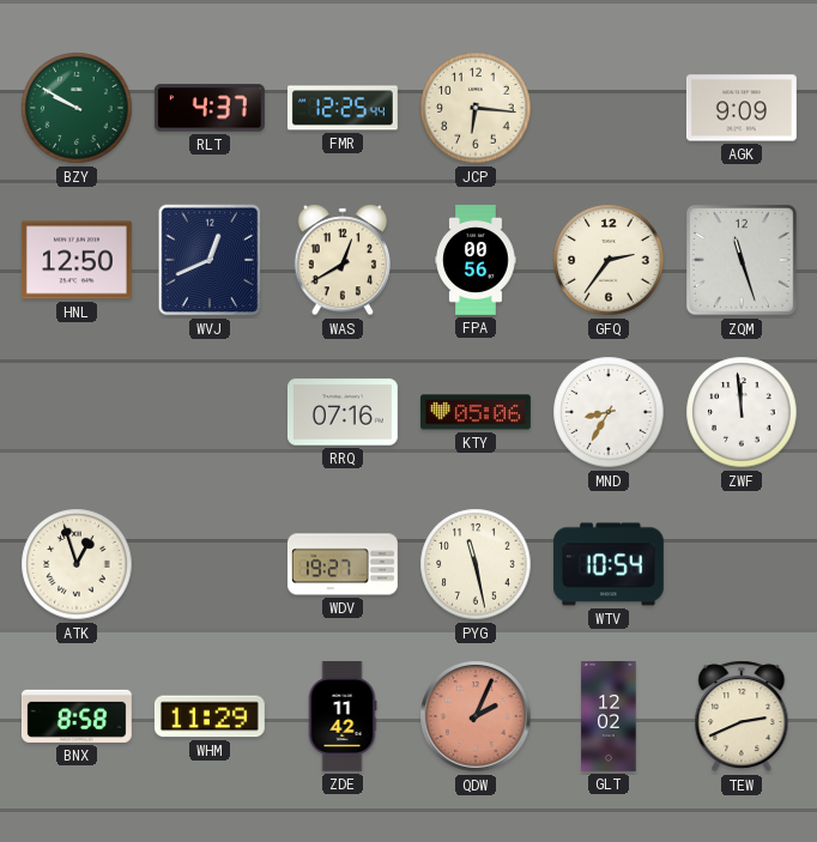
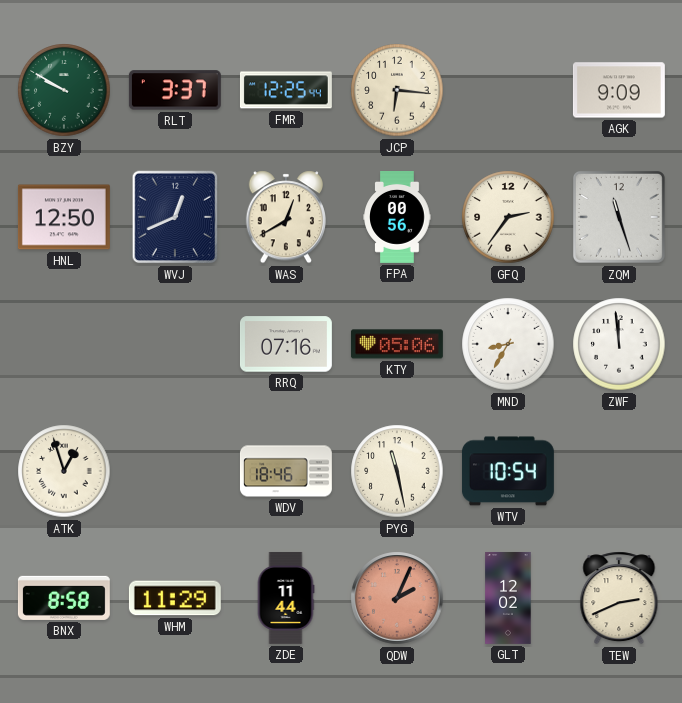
RLT: 4:37 -> 3:37 (175, 90)
WDV: 19:27 -> 18:46 (286, 471)
ZDE: 11:42 -> 11:44 (286, 598)
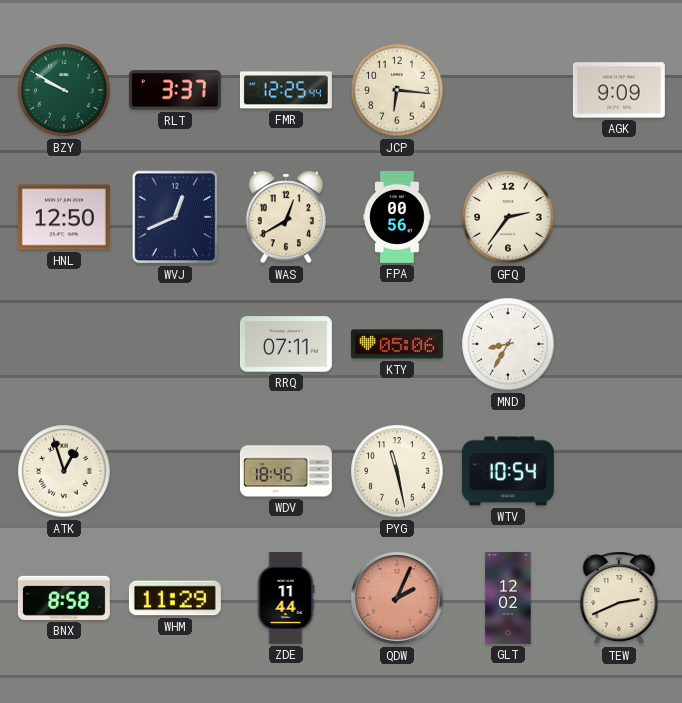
ZQM: 11:27 -> none (619, 217)
RRQ: 07:16 -> 07:11 (286, 344)
ZWF: 11:59 -> none (619, 344)
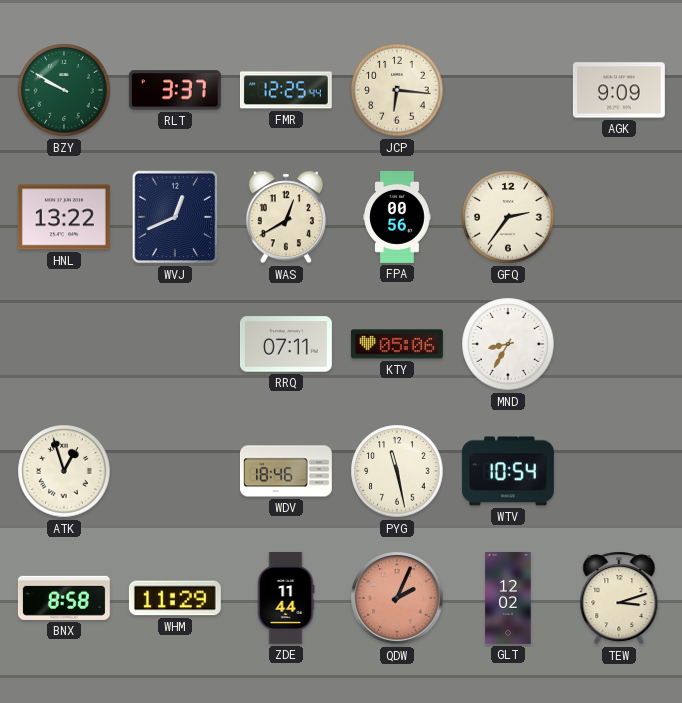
HNL: 12:50 -> 13:22 (64, 217)
TEW: 2:41 -> 3:12 (619, 598)
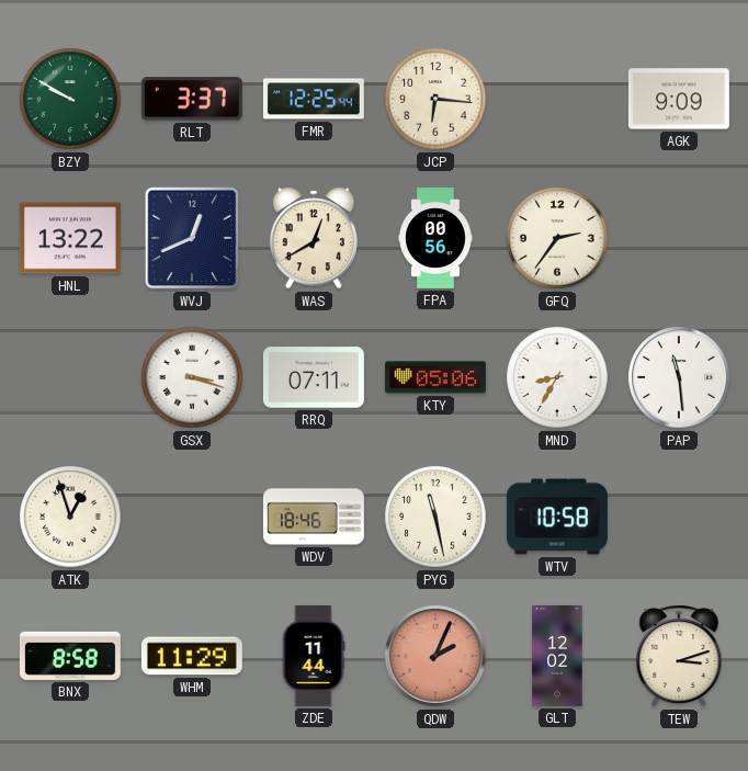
GSX: none -> 3:18 (192, 377)
PAP: none -> 11:29 (679, 377)
WTV: 10:54 -> 10:58 (557, 517)
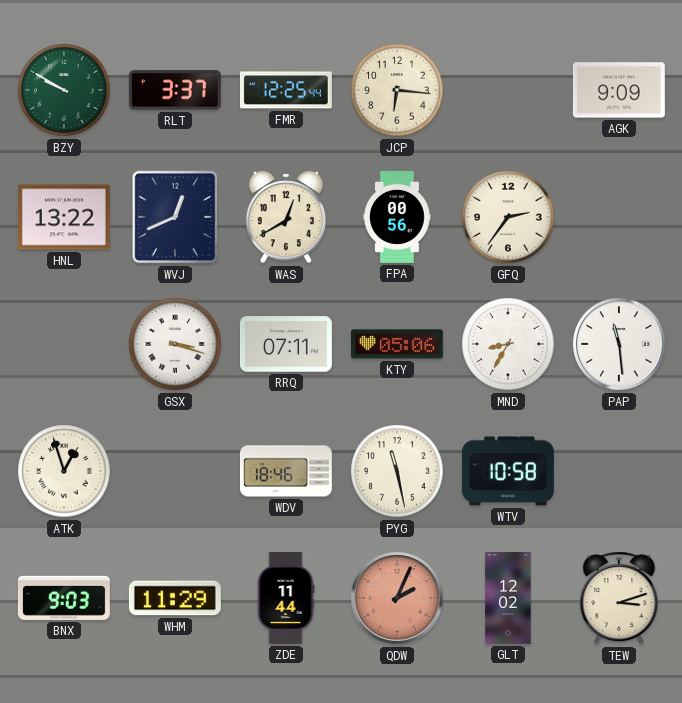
BNX: 8:58 -> 9:03 (64, 598)
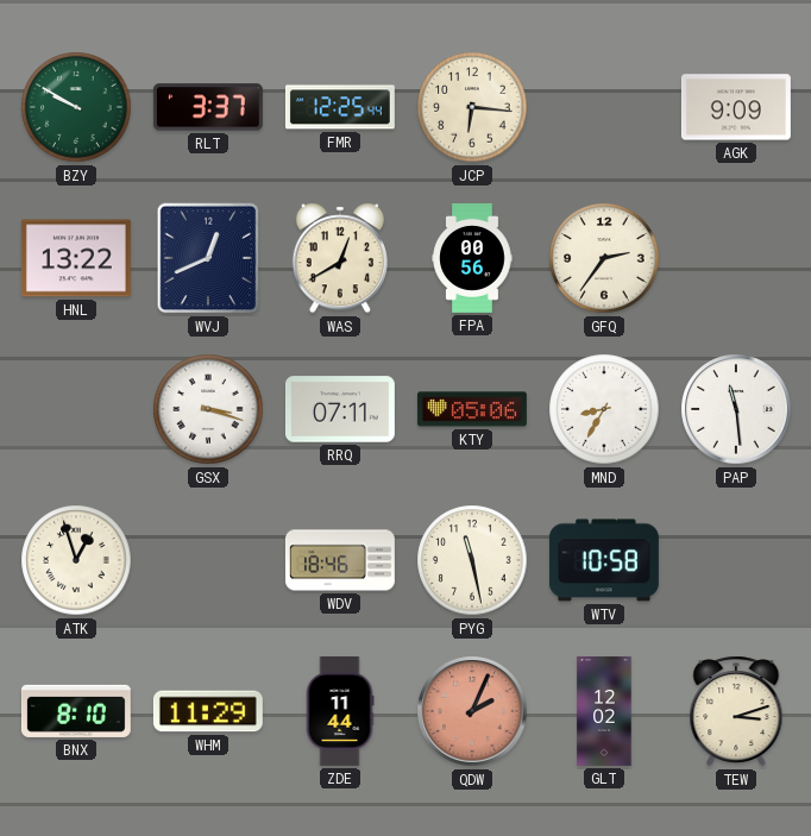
BNX: 9:03 -> 8:10 (76, 711)
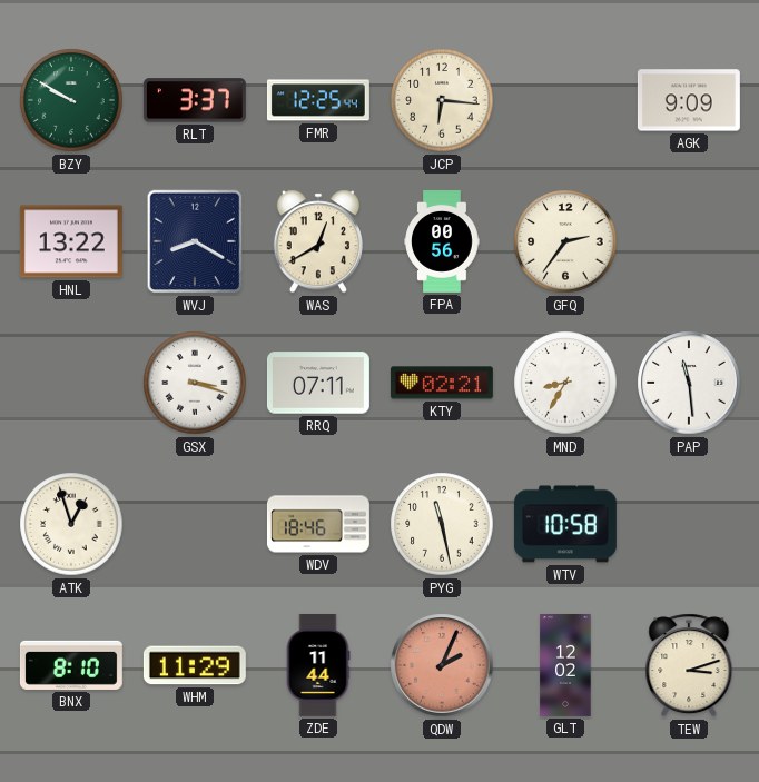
WVJ: 12:41 -> 8:20 (195, 241)
KTY: 05:06 -> 02:21 (442, 383)
